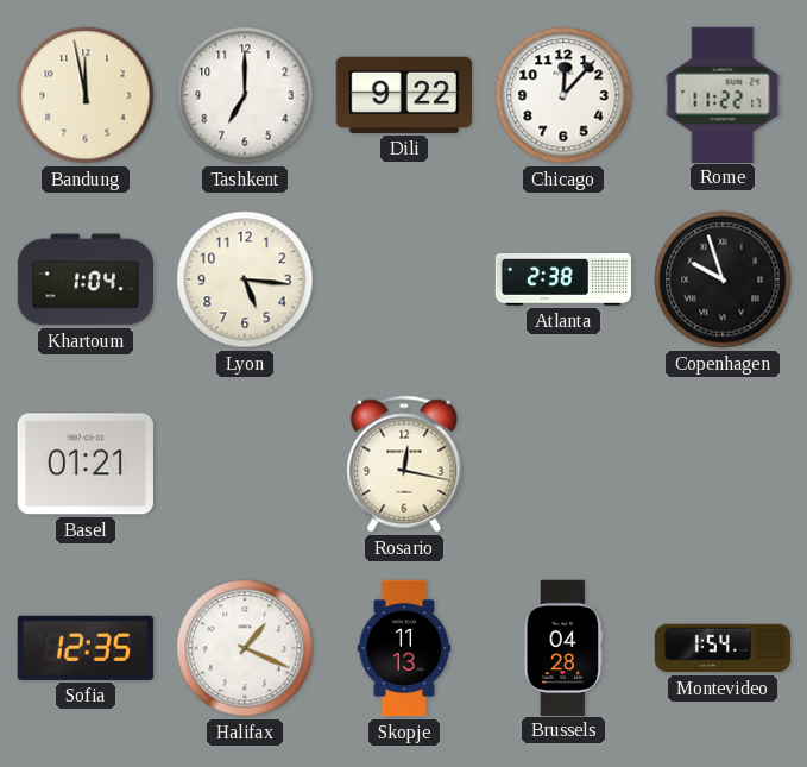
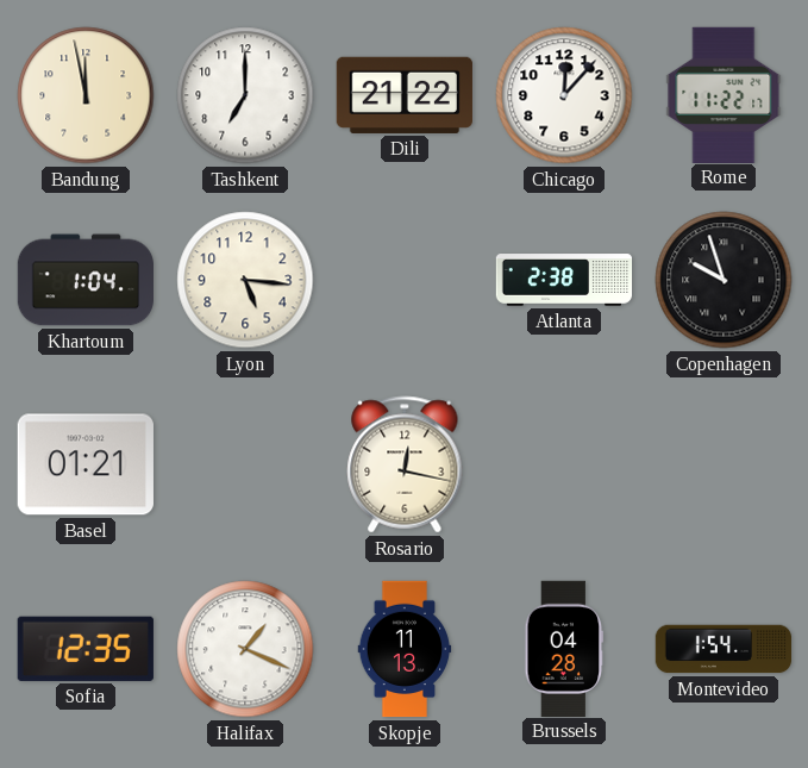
Dili: 9:22 -> 21:22 (405, 95)
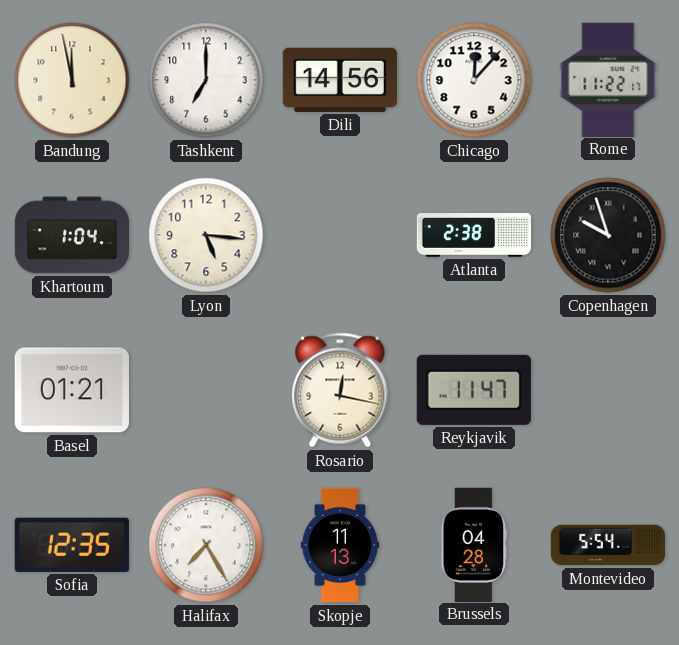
Dili: 21:22 -> 14:56 (340, 80)
Reykjavik: none -> 11:47 (474, 390)
Halifax: 1:19 -> 7:25 (206, 545)
Montevideo: 1:54 -> 5:54 (608, 545)
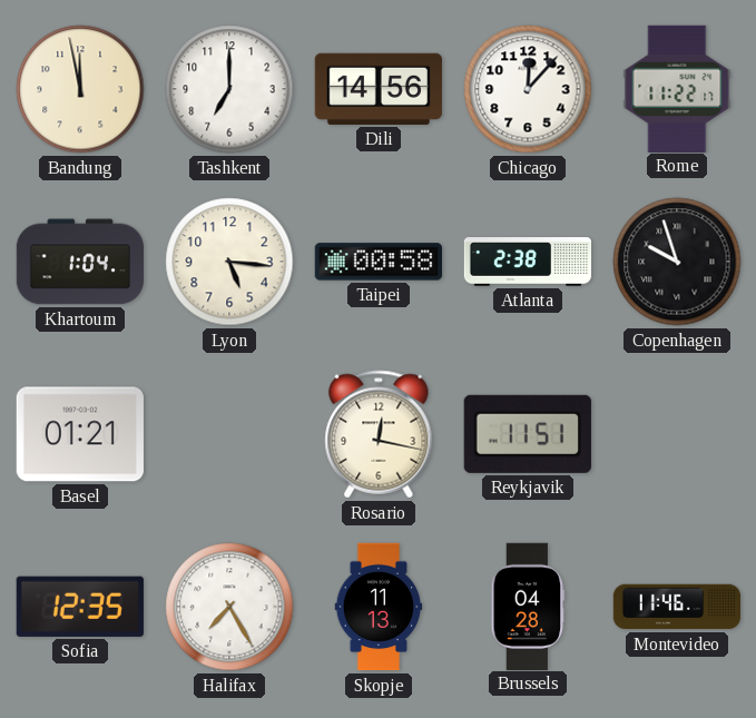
Taipei: none -> 00:58 (377, 262)
Reykjavik: 11:47 -> 11:51 (528, 434)
Montevideo: 5:54 -> 11:46 (677, 607)
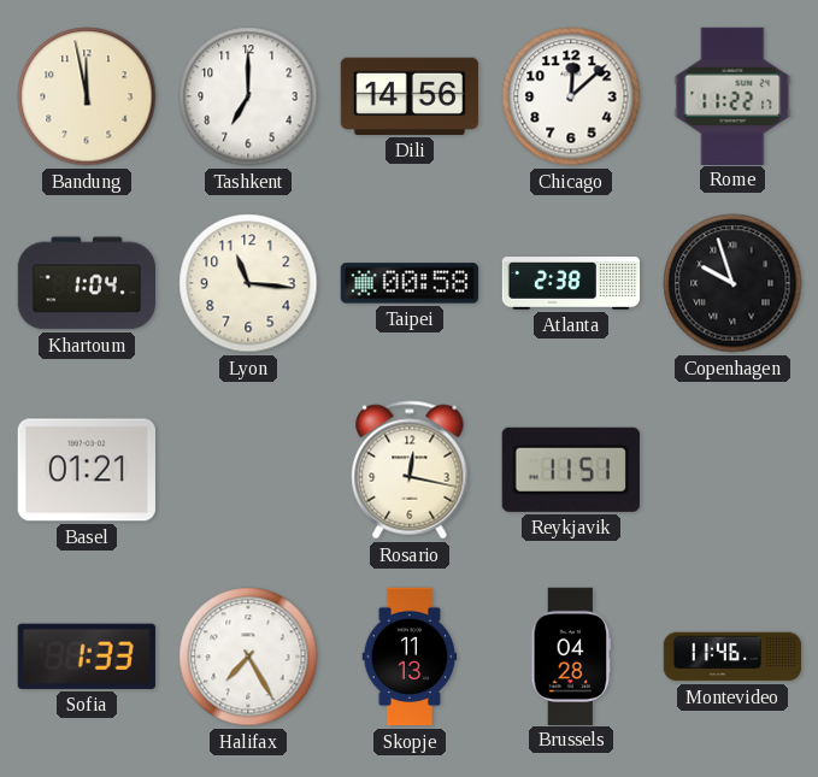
Chicago: 12:07 -> 12:08 (571, 96)
Lyon: 5:16 -> 11:16 (248, 283)
Sofia: 12:35 -> 1:33 (87, 657)
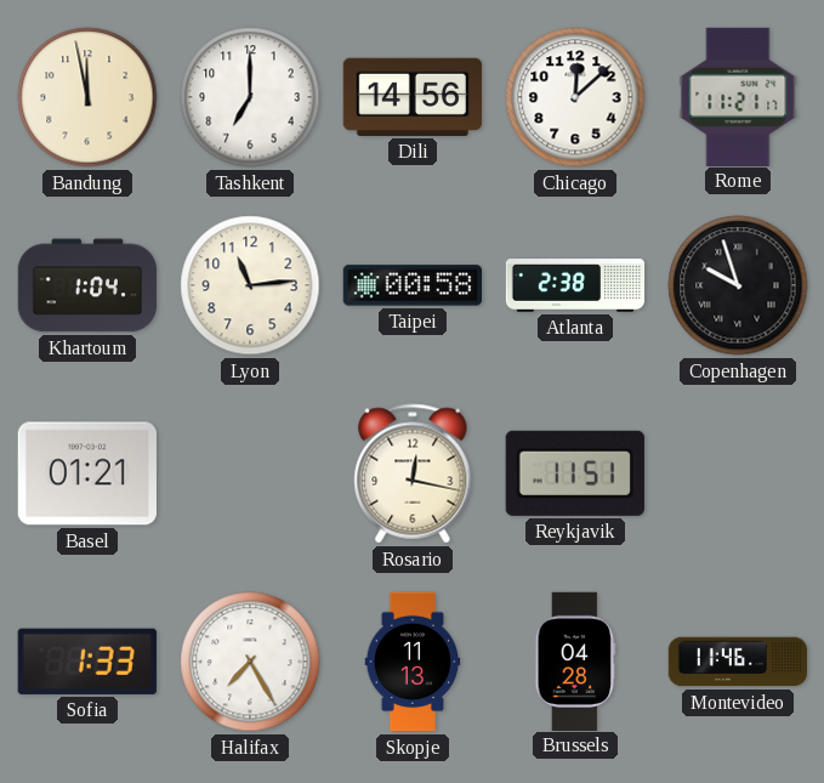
Rome: 11:22 -> 11:21 (738, 96)
Lyon: 11:16 -> 11:14 (250, 285)
